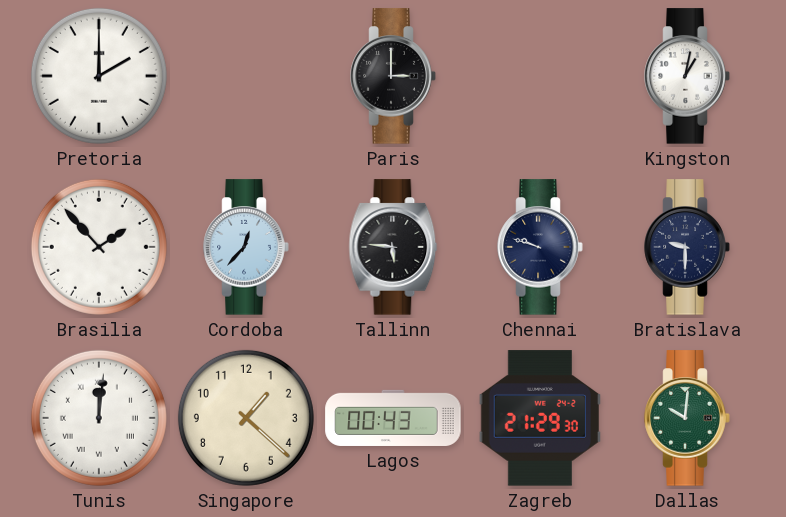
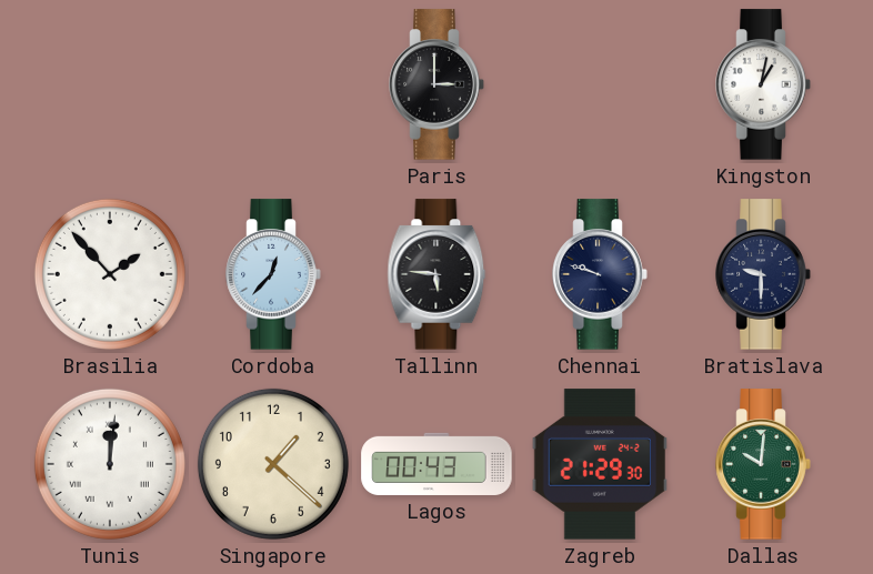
Pretoria: 2:00 -> none (99, 76)
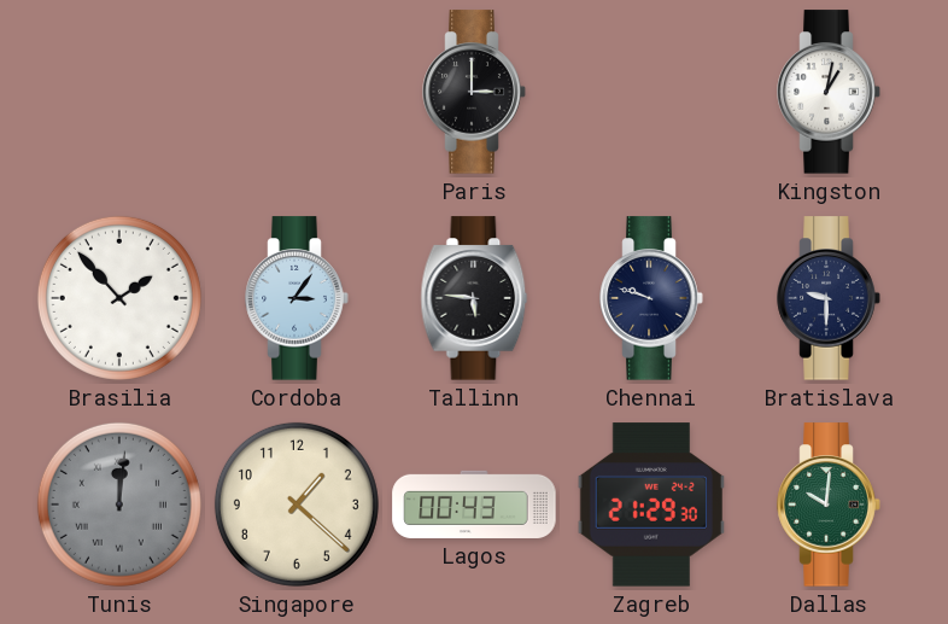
Cordoba: 12:37 -> 3:06 (297, 298)
Tunis dial: white -> grey (119, 505)
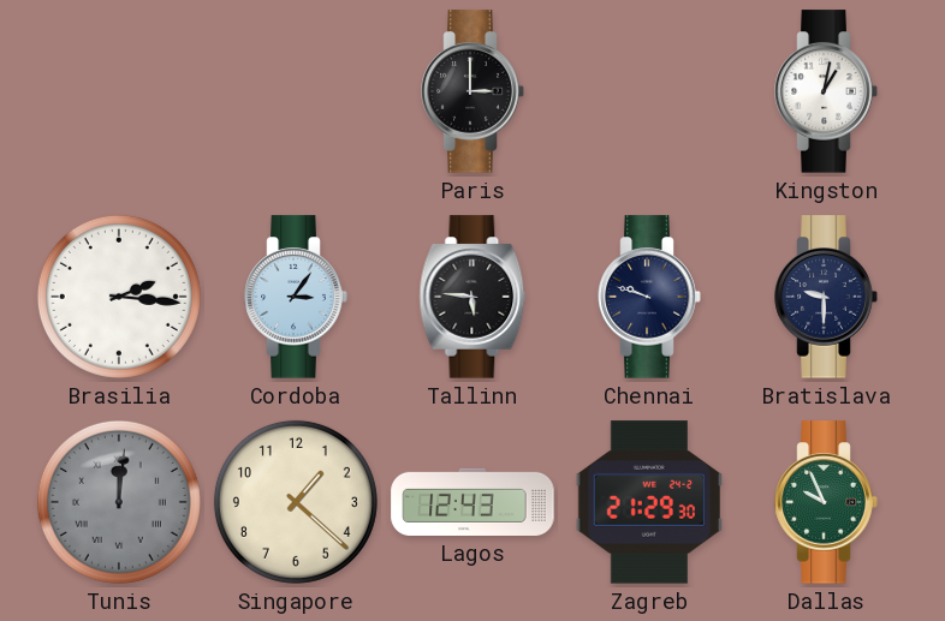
Brasilia: 1:53 -> 2:16 (119, 297)
Lagos: 00:43 -> 12:43 (472, 502)
Dallas: 10:01 -> 9:56 (826, 502)
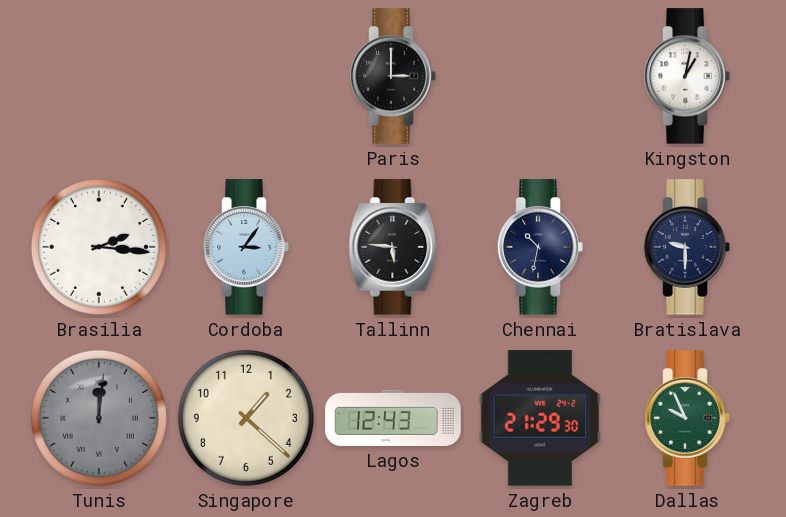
Chennai: 9:48 -> 10:32 (540, 247)
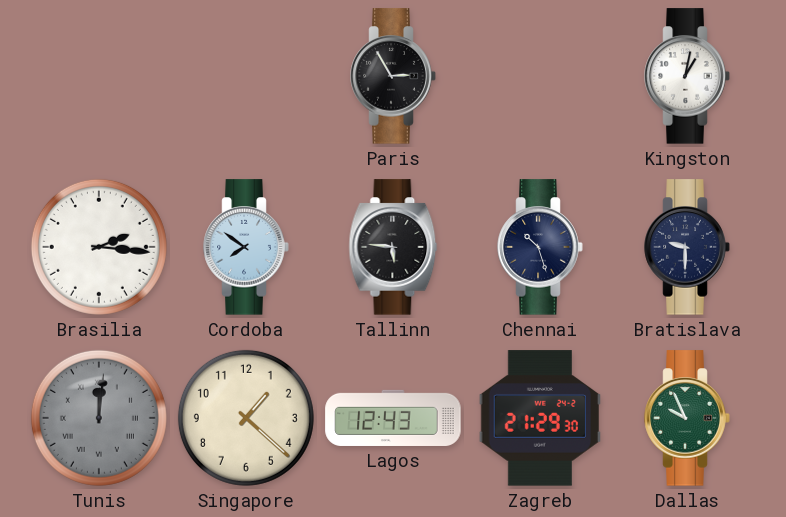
Paris: 3:00 -> 2:55 (393, 76)
Cordoba: 3:06 -> 7:51 (246, 247)
Chennai: 10:32 -> 10:27 (540, 247)
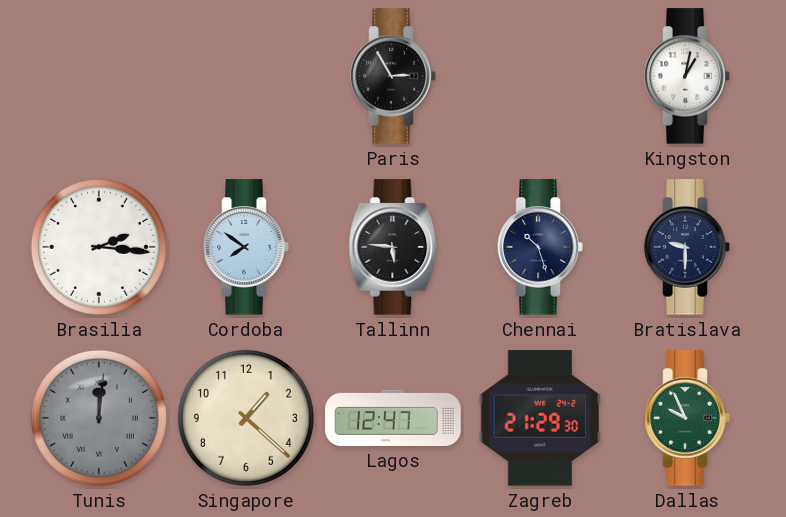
Lagos: 12:43 -> 12:47 (393, 418)
